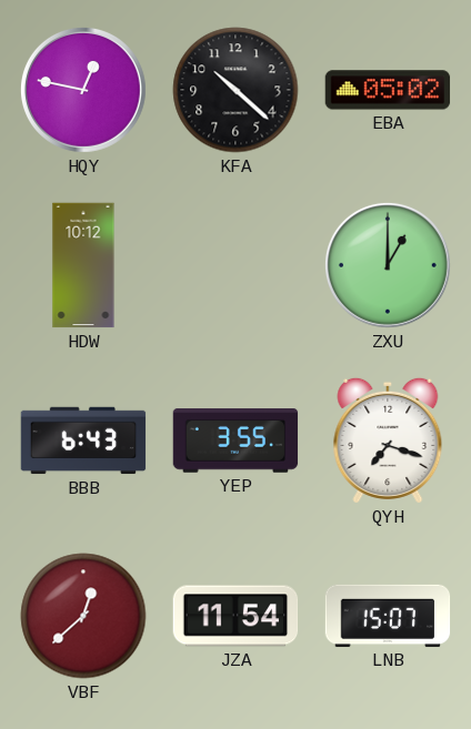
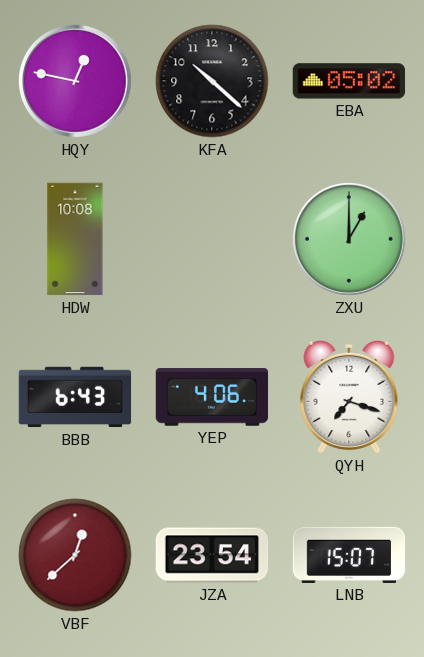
HDW: 10:12 -> 10:08 (75, 239)
YEP: 3:55 -> 4:06 (212, 397)
JZA: 11:54 -> 23:54 (212, 555)
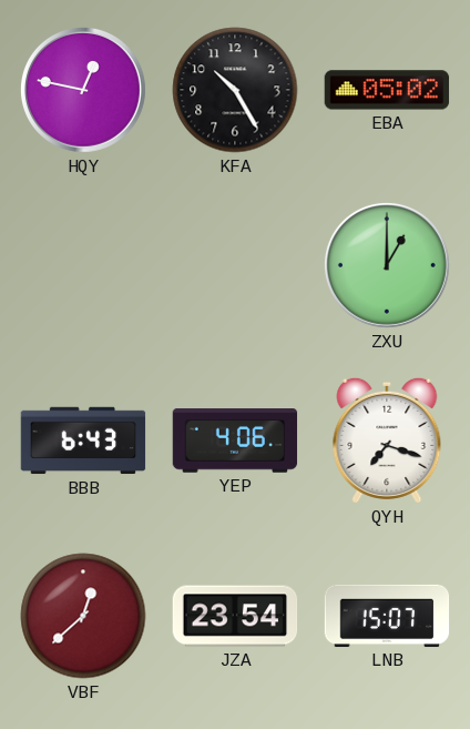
KFA: 10:22 -> 10:25 (235, 90)
HDW: 10:08 -> none (75, 239)
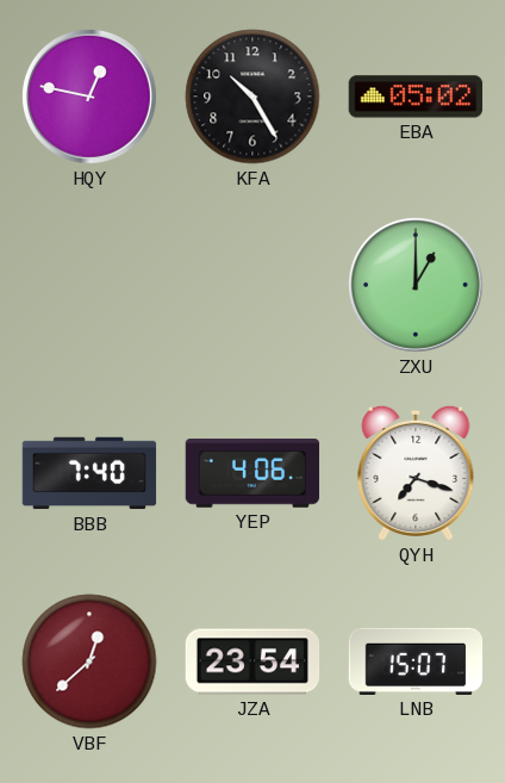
BBB: 6:43 -> 7:40 (89, 473)
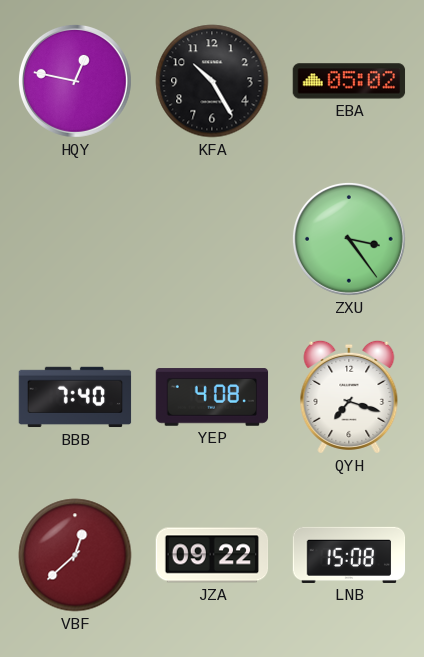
ZXU: 1:00 -> 3:24 (349, 239)
YEP: 4:06 -> 4:08 (212, 397)
JZA: 23:54 -> 09:22 (212, 555)
LNB: 15:07 -> 15:08 (349, 555)
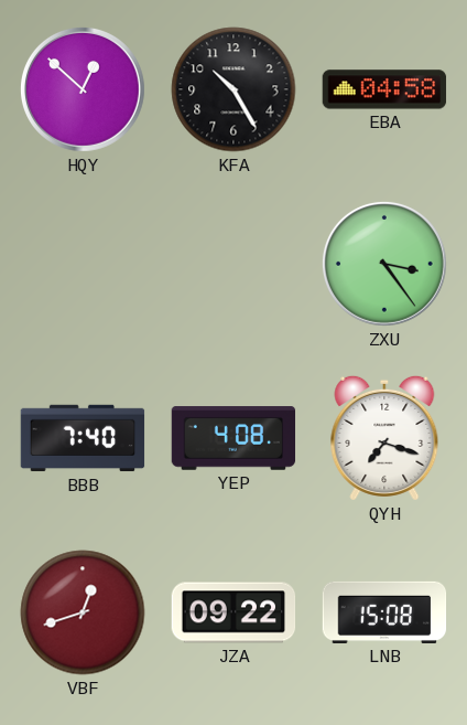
HQY: 12:47 -> 12:52 (83, 89)
EBA: 05:02 -> 04:58 (384, 89)
VBF: 12:38 -> 12:42 (83, 612)
